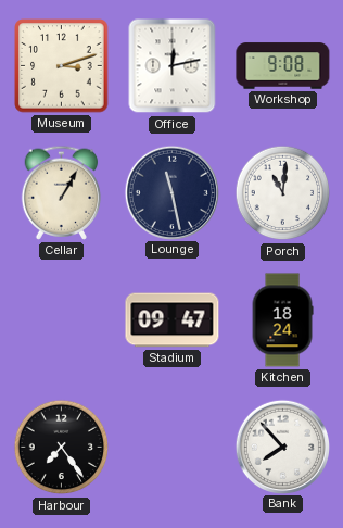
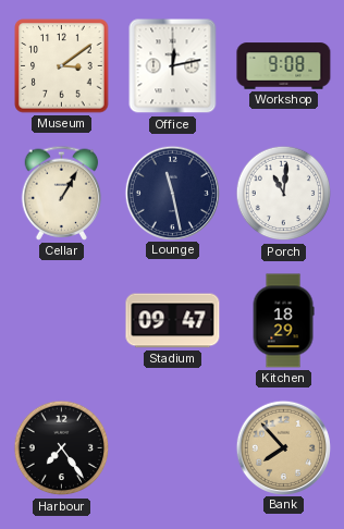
Museum: 3:12 -> 3:09 (62, 66)
Kitchen: 18:24 -> 18:29 (283, 321)
Bank dial: white -> champagne (283, 447)
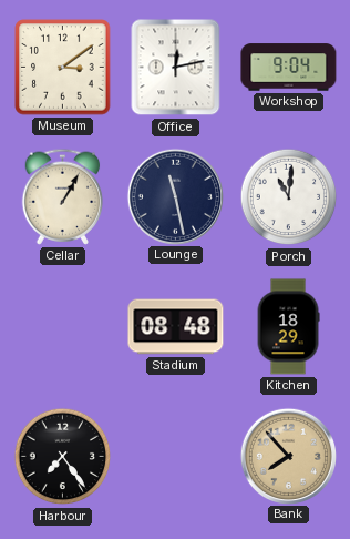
Workshop: 9:08 -> 9:04 (289, 68)
Stadium: 09:47 -> 08:48 (176, 327)
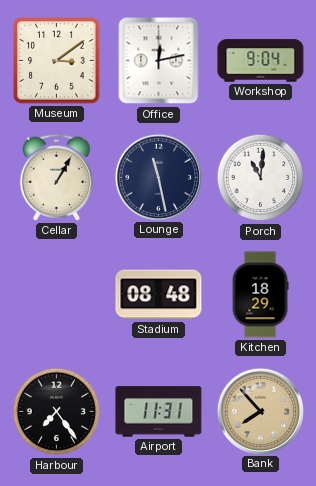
Airport: none -> 11:31 (159, 412)
